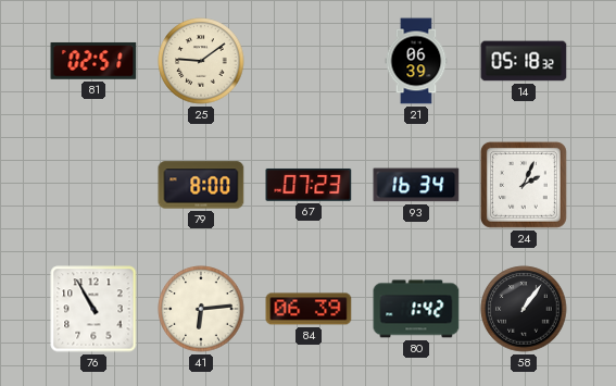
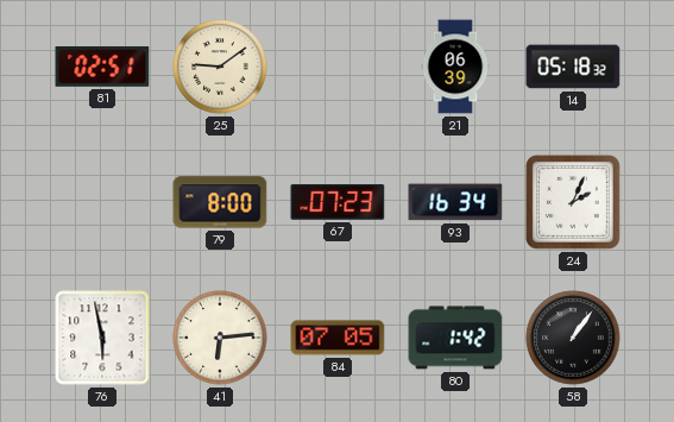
76: 10:55 -> 5:58 (102, 338)
84: 06:39 -> 07:05 (338, 338)
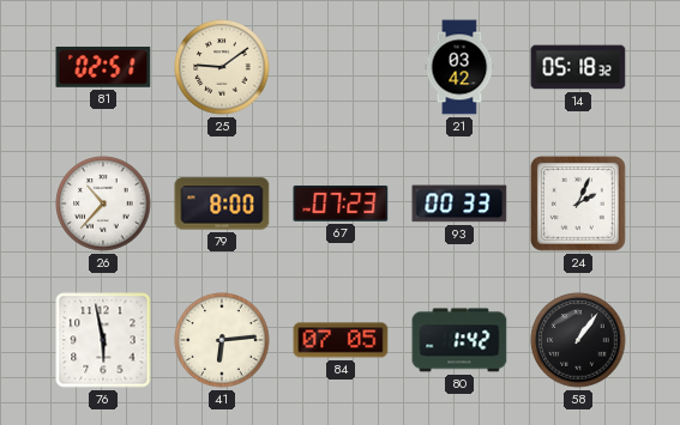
21: 06:39 -> 03:42 (459, 67)
26: none -> 10:37 (103, 204)
93: 16:34 -> 00:33 (459, 204)
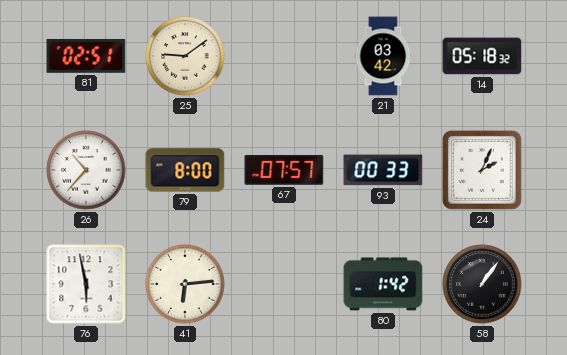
67: 07:23 -> 07:57 (284, 170)
84: 07:05 -> none (341, 340)
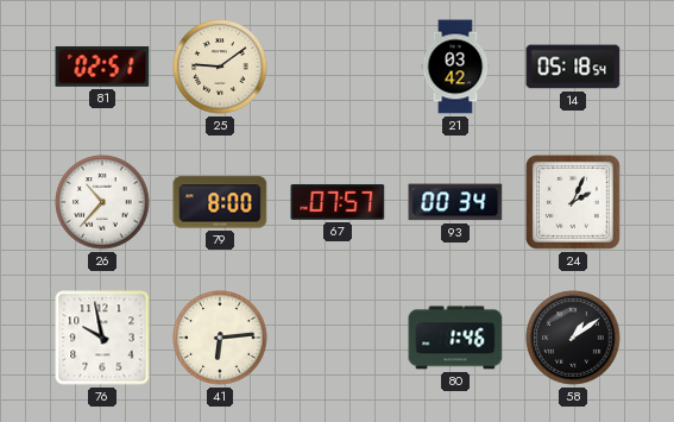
14: 05:18:32 -> 05:18:54 (573, 67)
93: 00:33 -> 00:34 (455, 202)
76: 5:58 -> 9:58 (102, 338)
80: 1:42 -> 1:46 (455, 338)
58: 1:06 -> 1:09 (573, 338)
